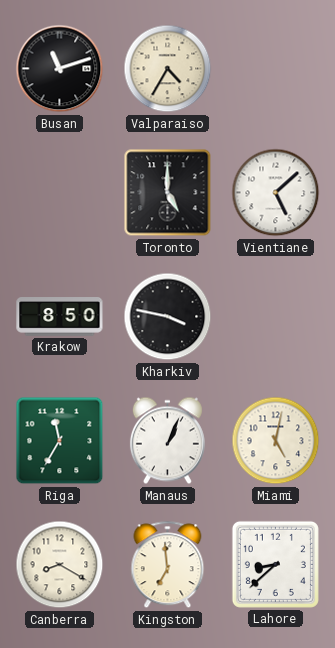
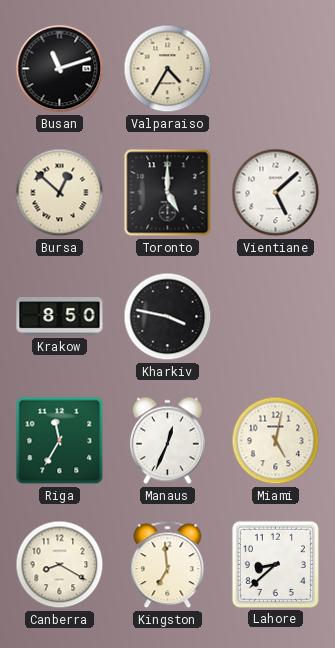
Bursa: none -> 12:52 (60, 193)
Manaus: 1:04 -> 12:34 (167, 441)
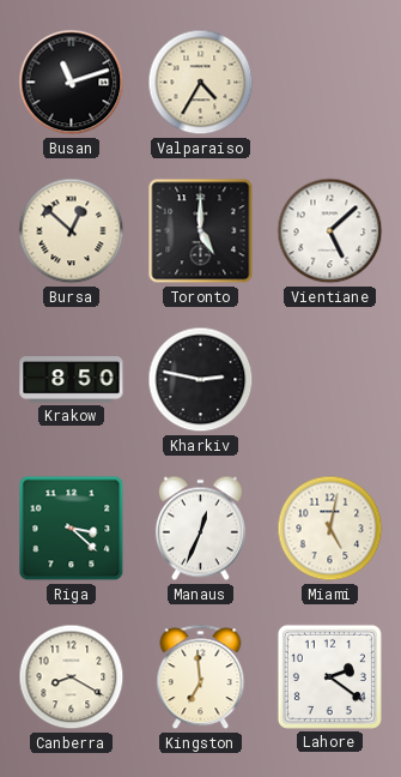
Kharkiv: 3:47 -> 2:47 (201, 380)
Riga: 11:35 -> 3:22 (72, 529)
Lahore: 8:38 -> 2:21 (329, 676)
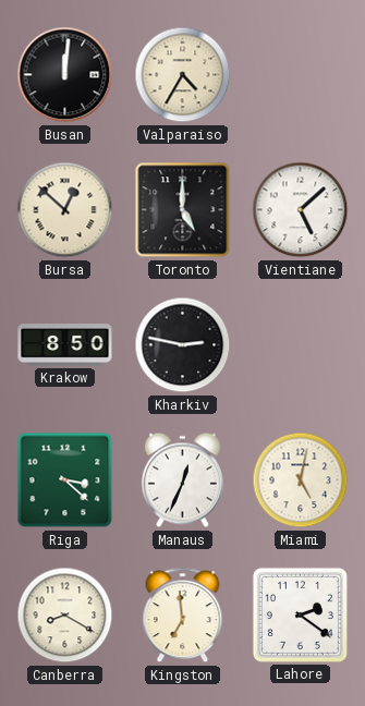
Busan: 11:12 -> 12:01 (65, 75)
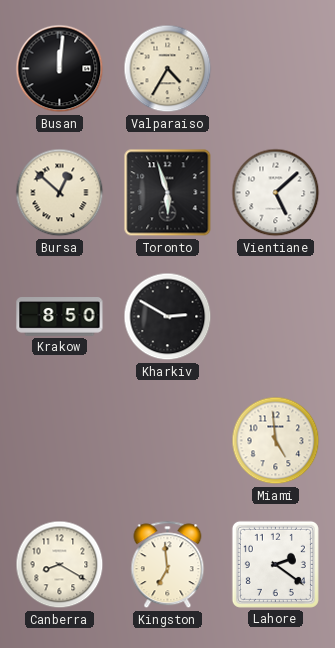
Toronto: 5:00 -> 5:57 (168, 193)
Kharkiv: 2:47 -> 2:50 (168, 317)
Riga: 3:22 -> none (65, 480)
Manaus: 12:34 -> none (182, 480)
Miami: 5:02 -> 4:59 (276, 441)
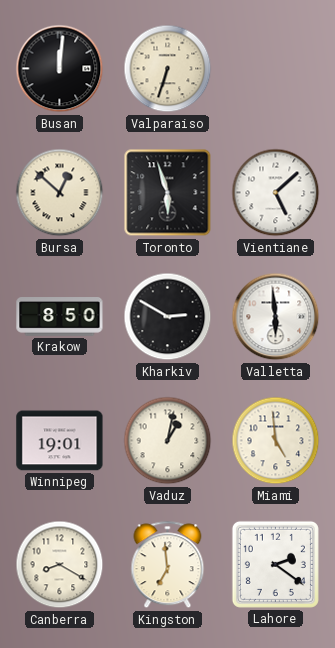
Valparaiso: 4:35 -> 6:33 (168, 69)
Valletta: none -> 5:59 (276, 317)
Winnipeg: none -> 19:01 (60, 441)
Vaduz: none -> 1:02 (168, 441)
